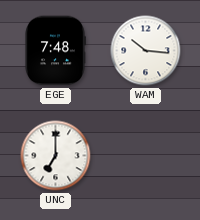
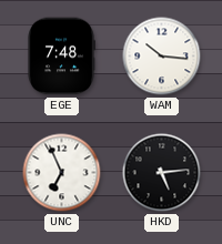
UNC: 7:00 -> 6:56 (62, 173)
HKD: none -> 5:14 (162, 173)
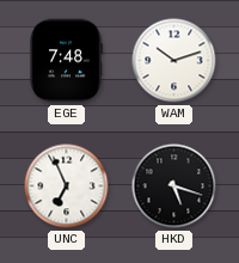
WAM: 10:16 -> 10:12 (174, 61)
HKD: 5:14 -> 5:18 (174, 186)
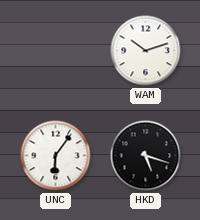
EGE: 7:48 -> none (66, 61)
UNC: 6:56 -> 6:06 (56, 156)
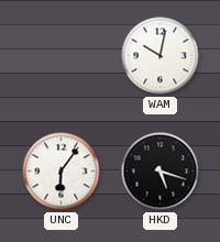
WAM: 10:12 -> 10:02 (161, 56)
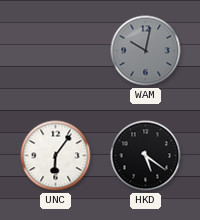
WAM dial: white -> grey (146, 51)
HKD: 5:18 -> 5:21 (146, 156)
